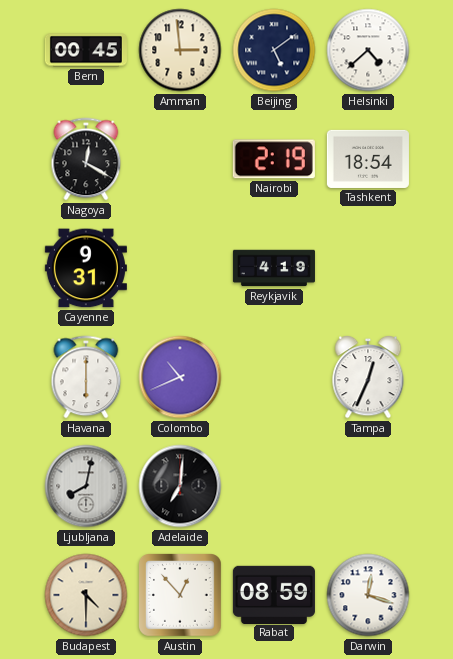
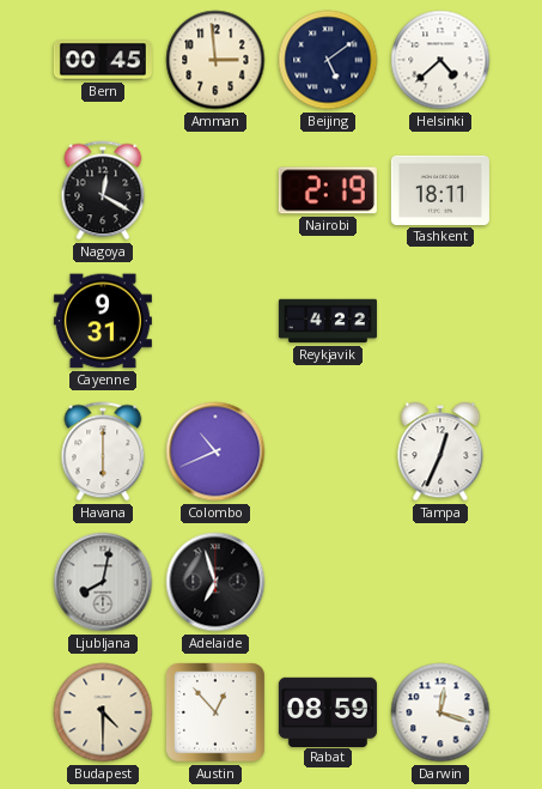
Tashkent: 18:54 -> 18:11 (440, 190)
Reykjavik: 4:19 -> 4:22 (328, 321)
Adelaide: 7:01 -> 6:57 (215, 582)
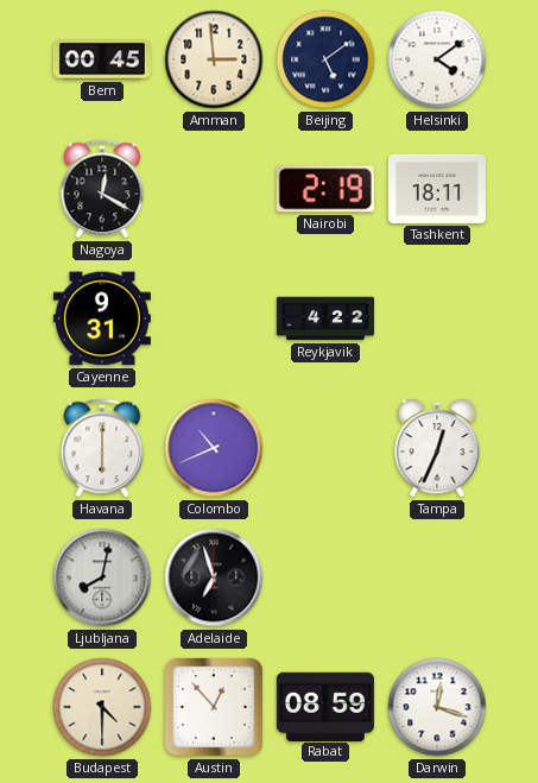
Helsinki: 4:38 -> 4:09 (437, 59)
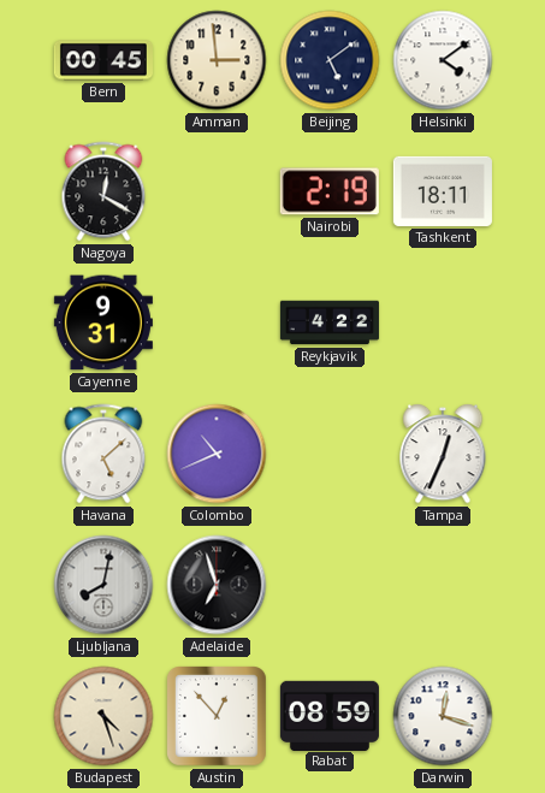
Havana: 6:00 -> 5:08 (103, 454)
Budapest: 4:30 -> 4:27 (103, 716)
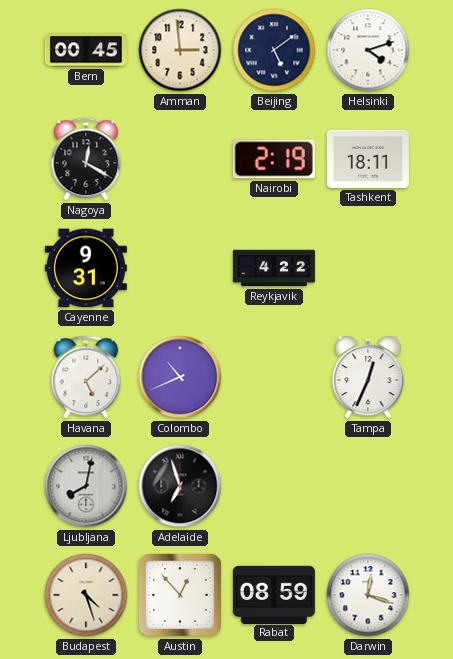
Helsinki: 4:09 -> 4:12 (368, 50)
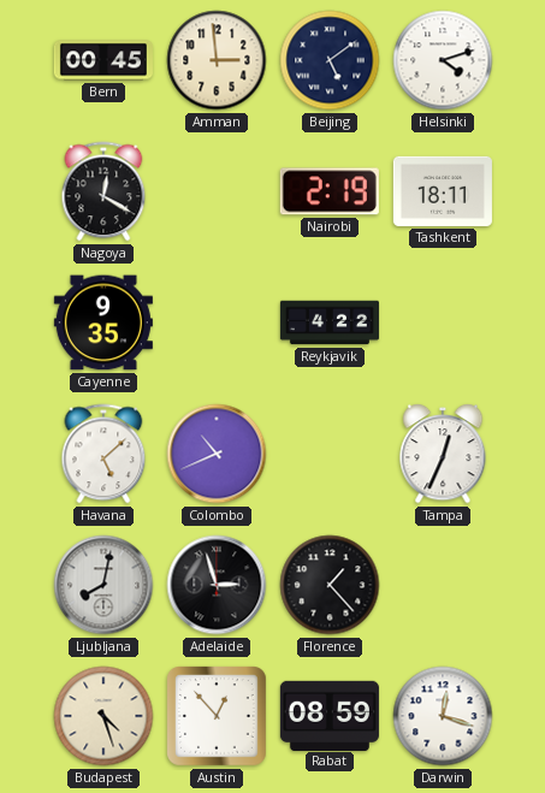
Cayenne: 9:31 -> 9:35 (103, 322)
Adelaide: 6:57 -> 2:57 (217, 585)
Florence: none -> 1:23 (330, 585)
